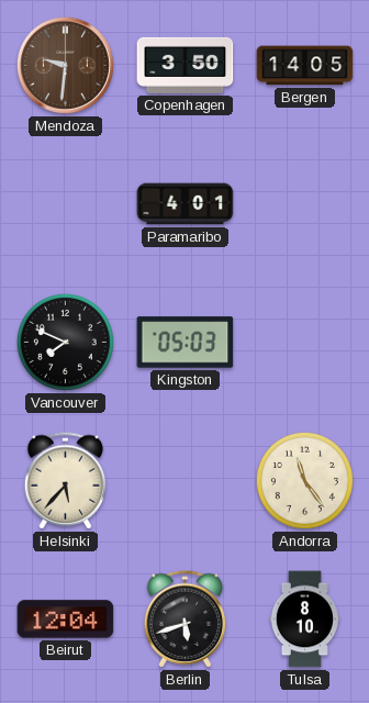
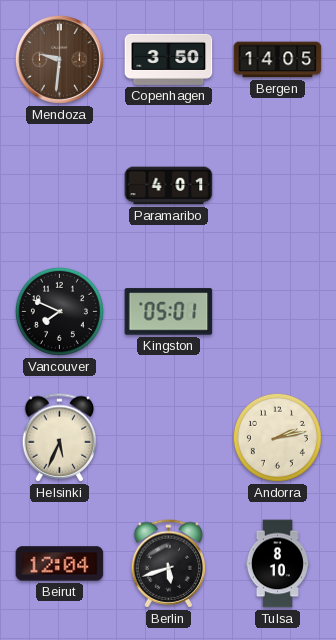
Kingston: 05:03 -> 05:01 (169, 312)
Helsinki: 5:37 -> 5:34 (60, 438)
Andorra: 11:24 -> 2:13 (277, 437)
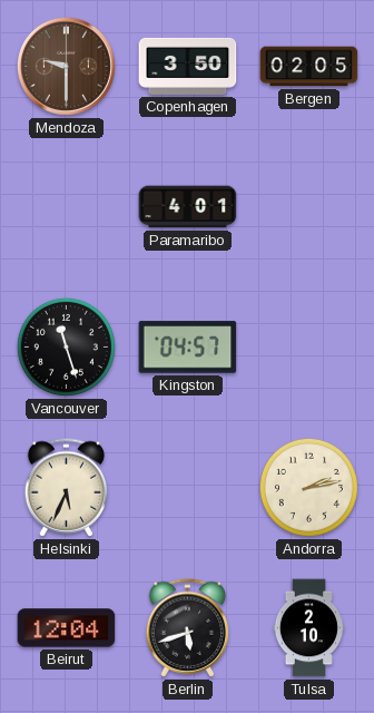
Mendoza: 9:31 -> 9:30 (66, 66)
Bergen: 14:05 -> 02:05 (309, 67)
Vancouver: 7:49 -> 11:27 (66, 346)
Kingston: 05:01 -> 04:57 (188, 348)
Tulsa: 8:10 -> 2:10 (308, 628)
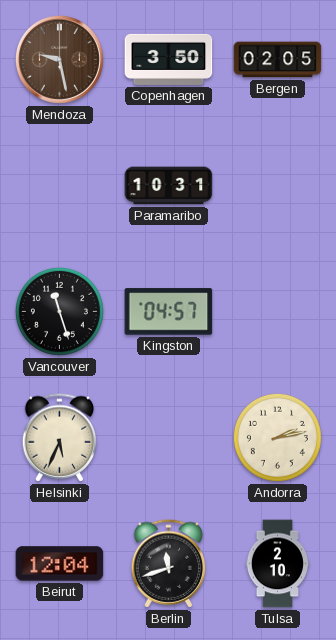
Mendoza: 9:30 -> 9:28 (59, 59)
Paramaribo: 4:01 -> 10:31 (169, 186)
Berlin: 5:42 -> 11:42 (169, 564)
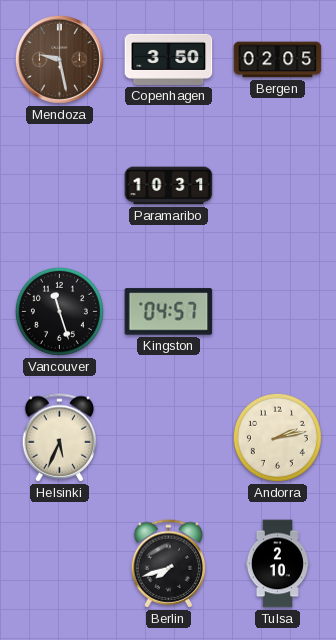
Beirut: 12:04 -> none (60, 564)
Berlin: 11:42 -> 7:42 (169, 564)
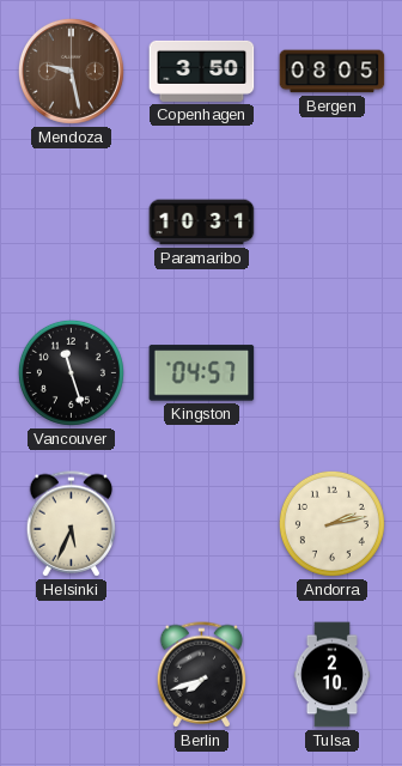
Bergen: 02:05 -> 08:05 (333, 72)
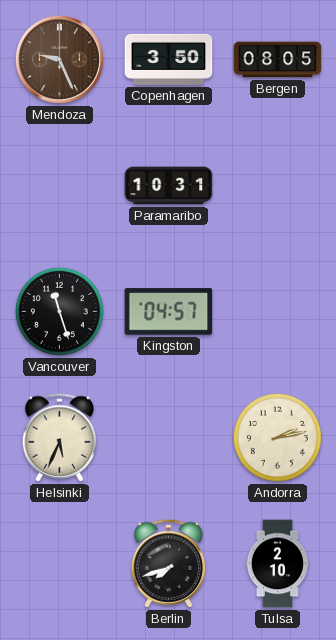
Mendoza: 9:28 -> 9:26 (59, 59)
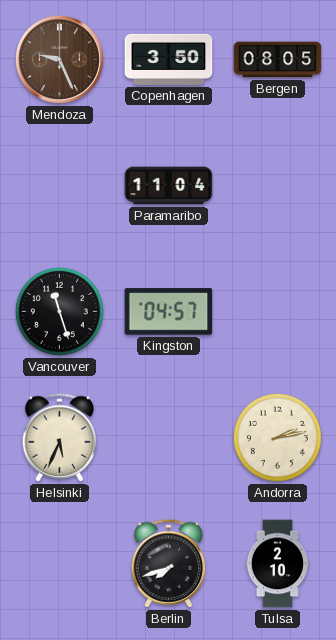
Paramaribo: 10:31 -> 11:04 (169, 186)
